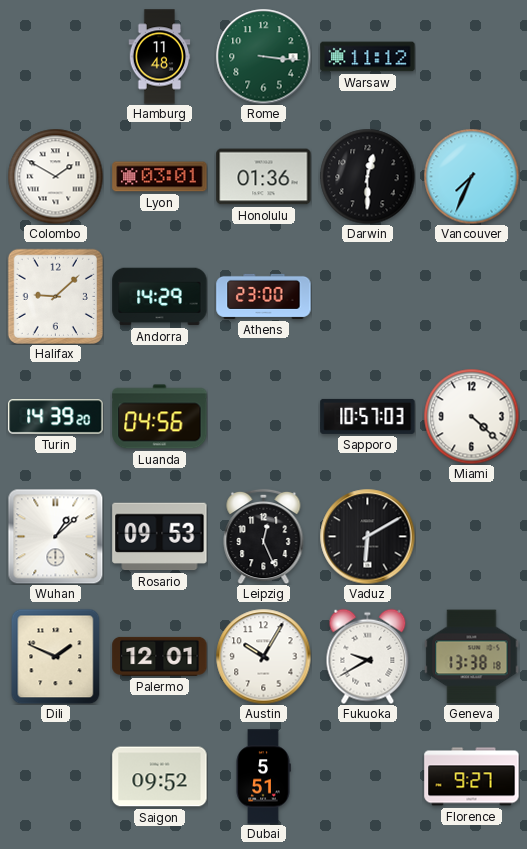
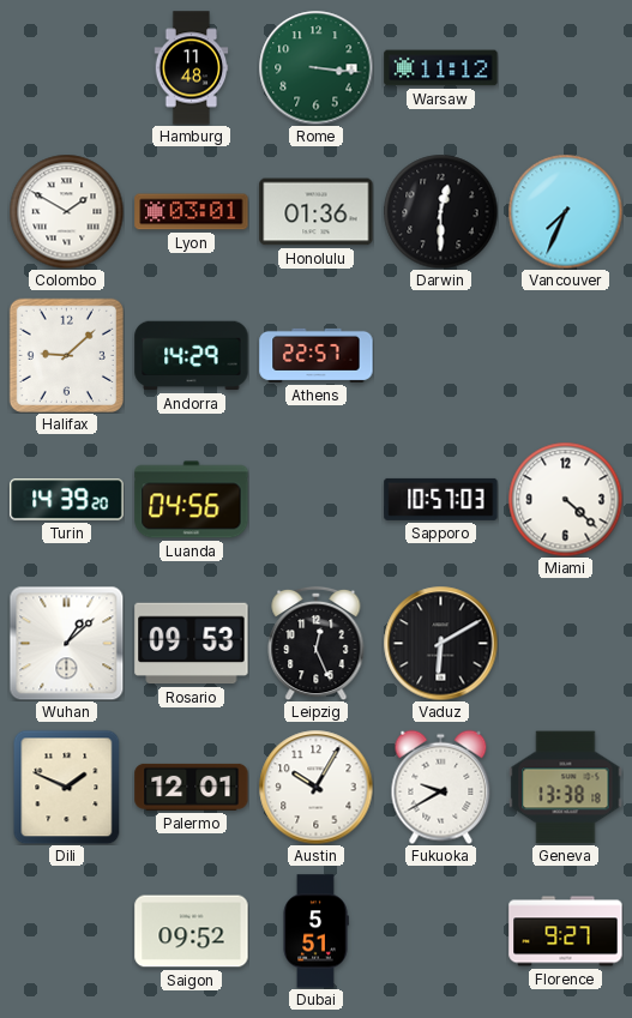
Athens: 23:00 -> 22:57 (317, 355)
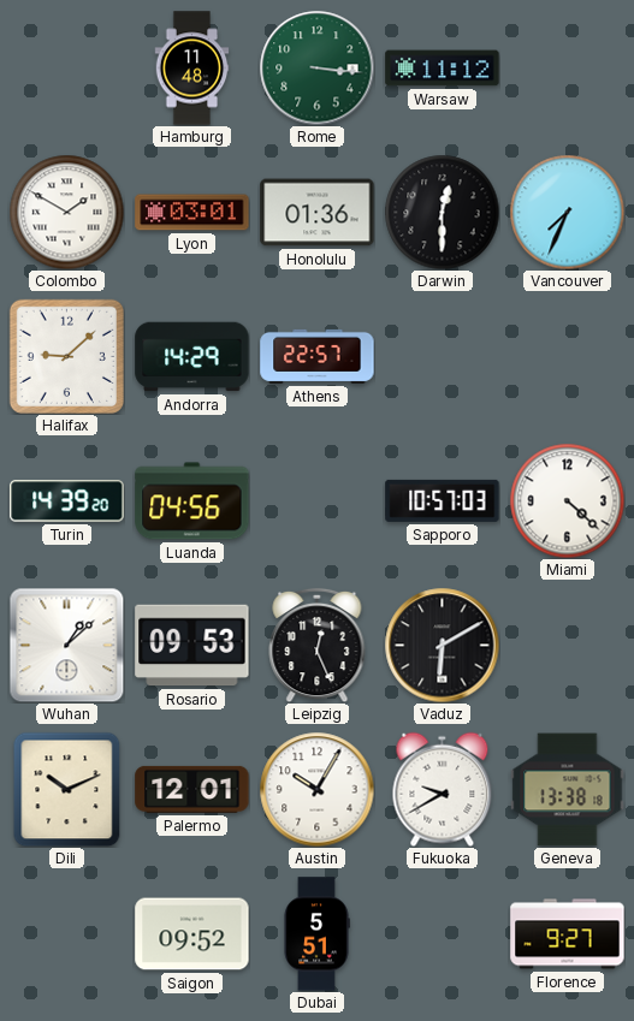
Dili: 1:49 -> 10:11 (67, 789)
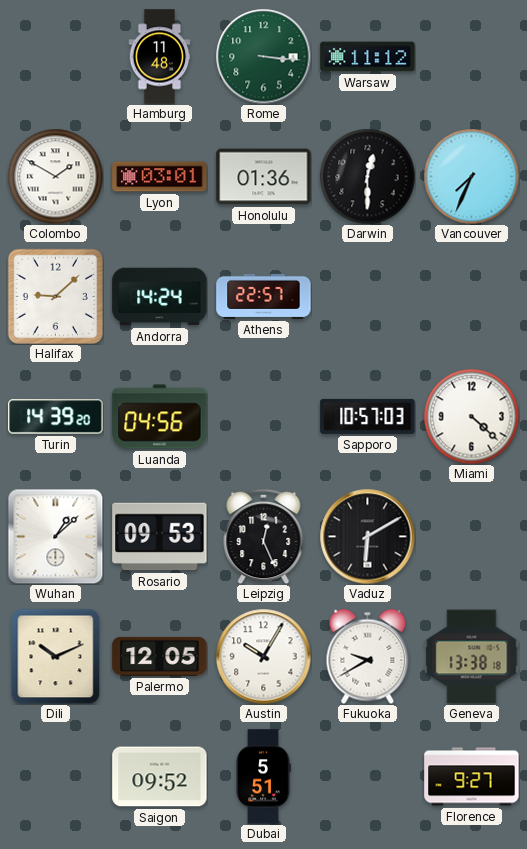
Andorra: 14:29 -> 14:24 (160, 297)
Palermo: 12:01 -> 12:05 (160, 656)
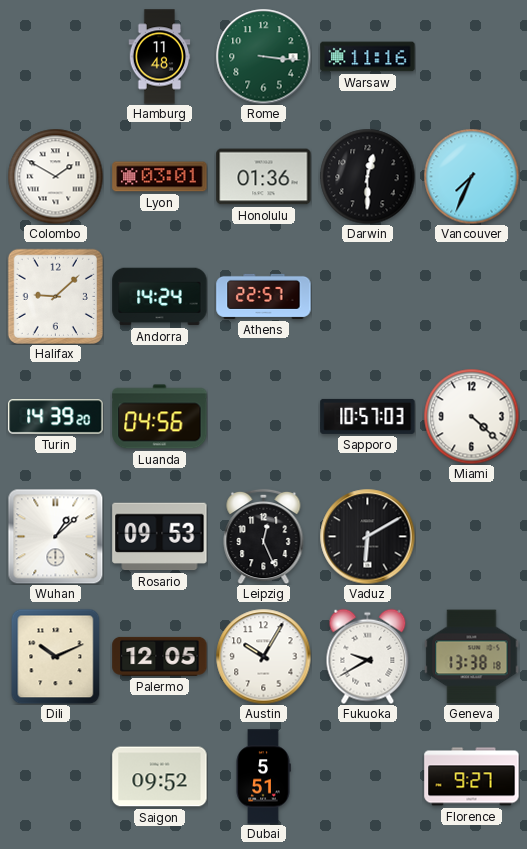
Warsaw: 11:12 -> 11:16 (368, 57)
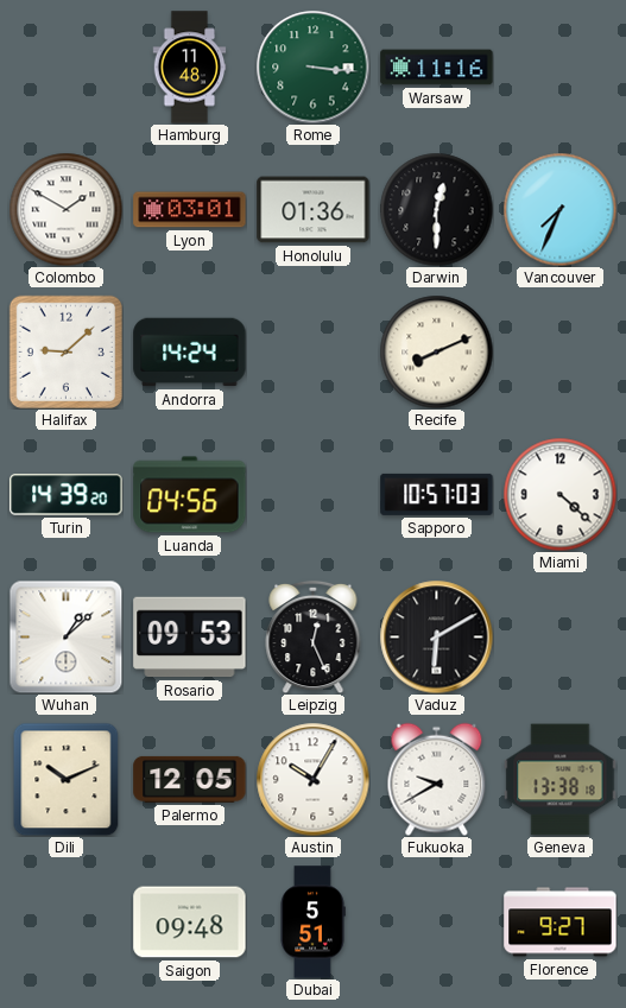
Athens: 22:57 -> none (264, 296)
Recife: none -> 8:11 (436, 351)
Saigon: 09:52 -> 09:48 (190, 923)
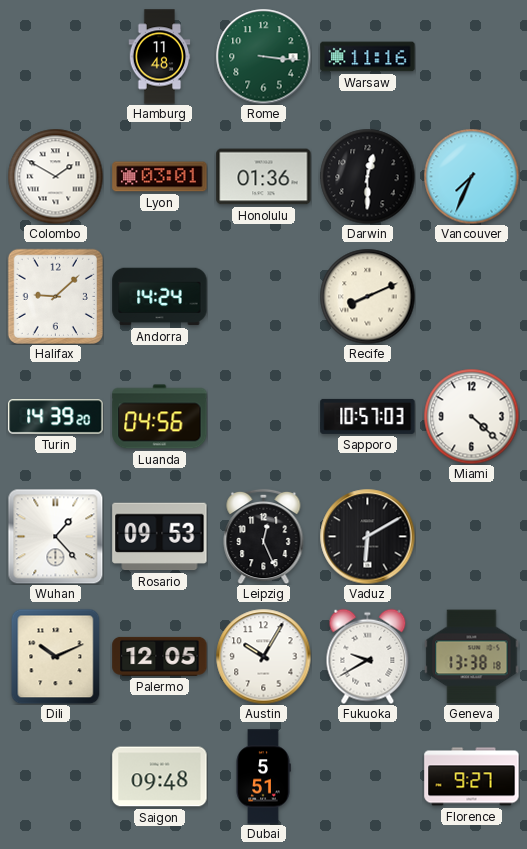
Wuhan: 1:08 -> 1:23 (55, 536)
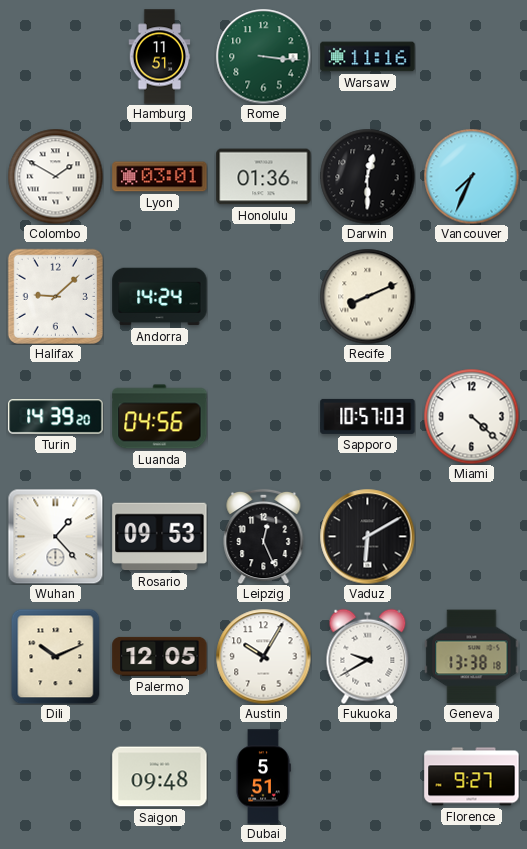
Hamburg: 11:48 -> 11:51 (160, 57)
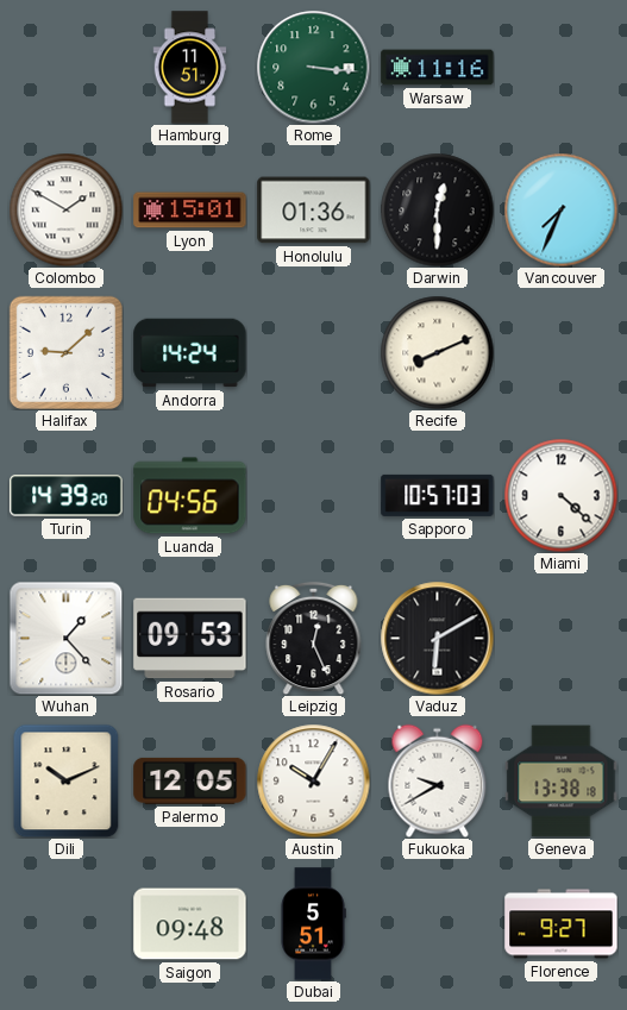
Lyon: 03:01 -> 15:01 (190, 211)
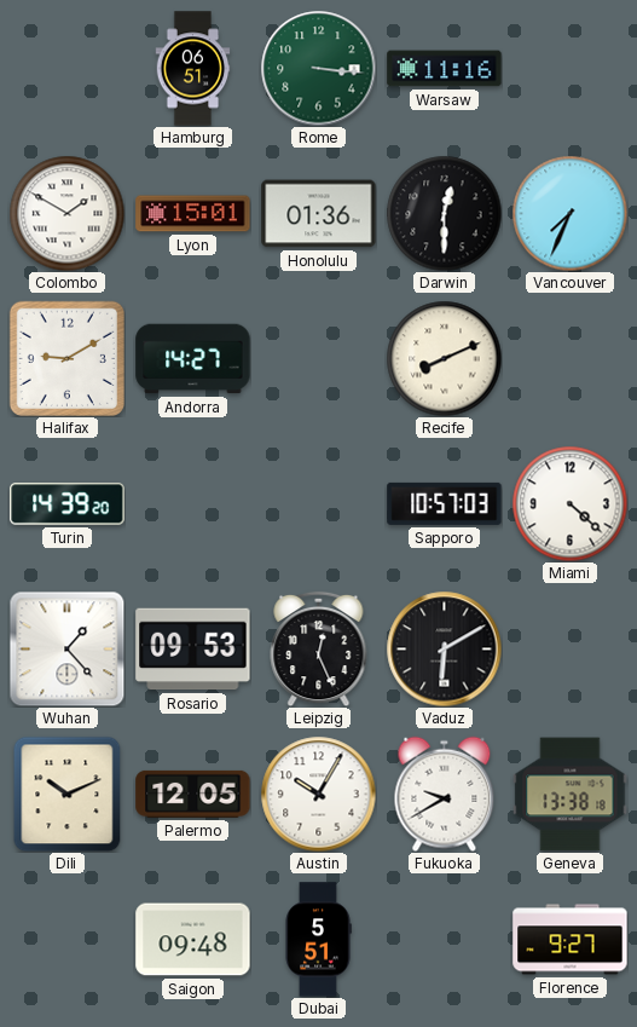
Hamburg: 11:51 -> 06:51 (193, 69)
Halifax: 9:08 -> 9:10 (66, 358)
Andorra: 14:24 -> 14:27 (193, 359)
Luanda: 04:56 -> none (190, 496)
